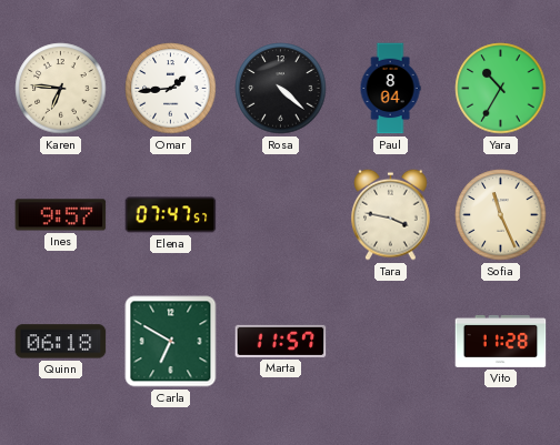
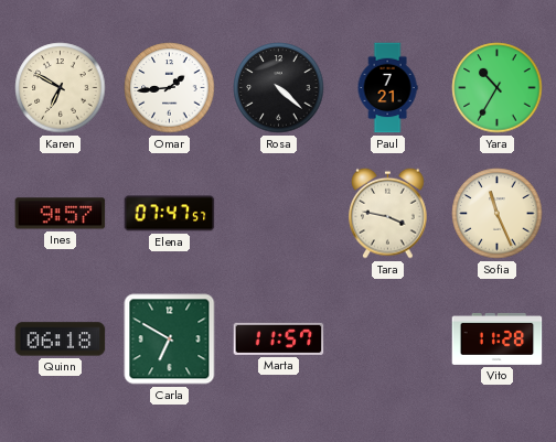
Karen: 6:46 -> 6:50 (61, 88)
Paul: 8:04 -> 7:21 (387, 88)
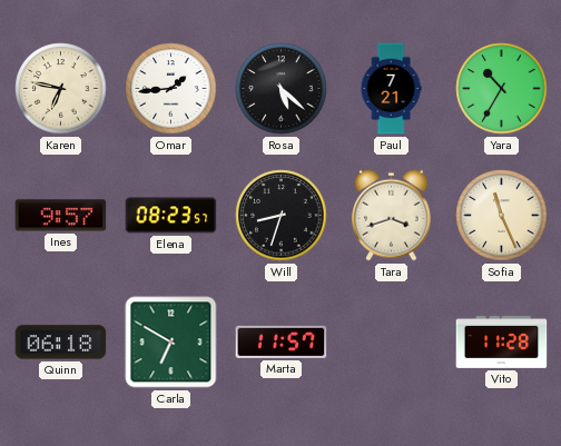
Karen: 6:50 -> 6:47 (61, 89)
Rosa: 4:22 -> 5:22 (282, 89)
Elena: 07:47 -> 08:23 (171, 216)
Will: none -> 8:33 (282, 216)
Tara: 3:47 -> 3:42 (392, 215)
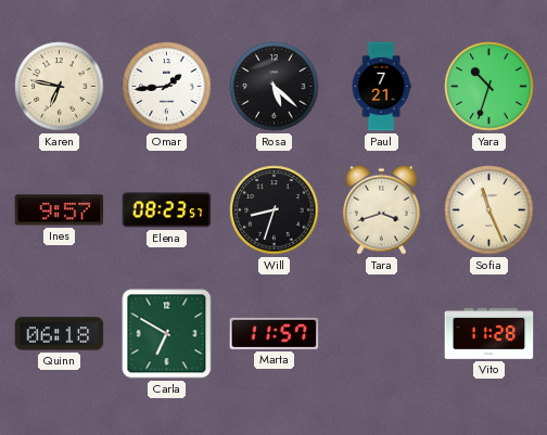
Yara: 10:35 -> 10:33 (489, 87)
